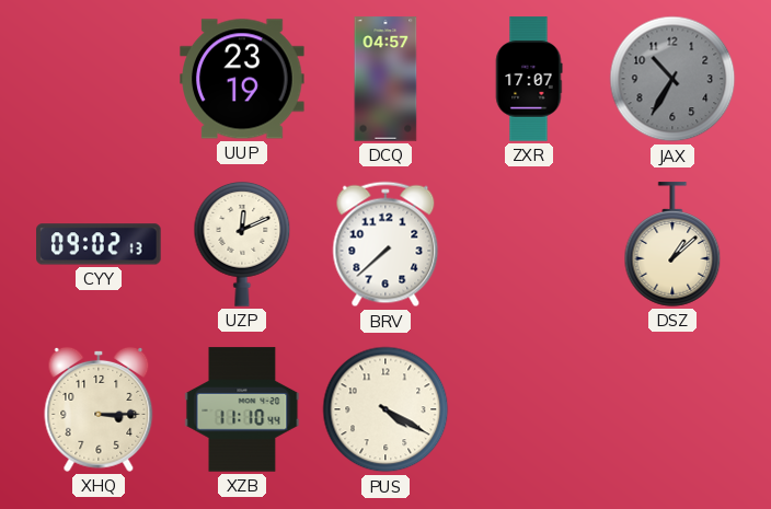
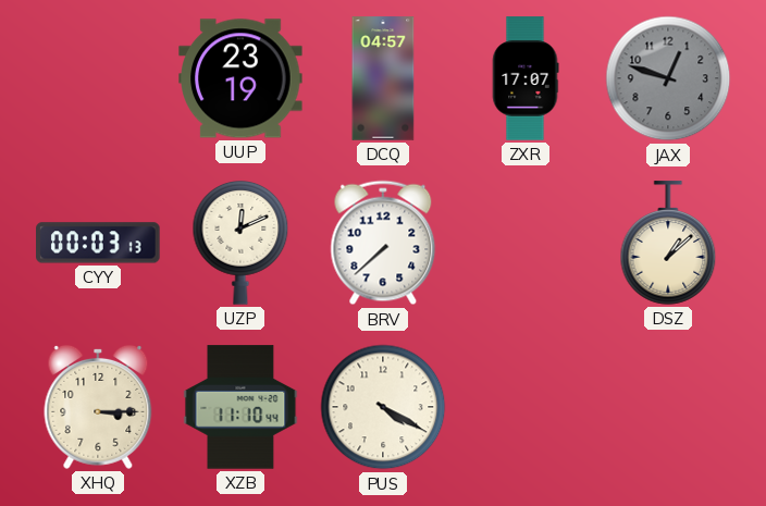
JAX: 10:35 -> 12:48 (668, 78)
CYY: 09:02 -> 00:03 (98, 243)
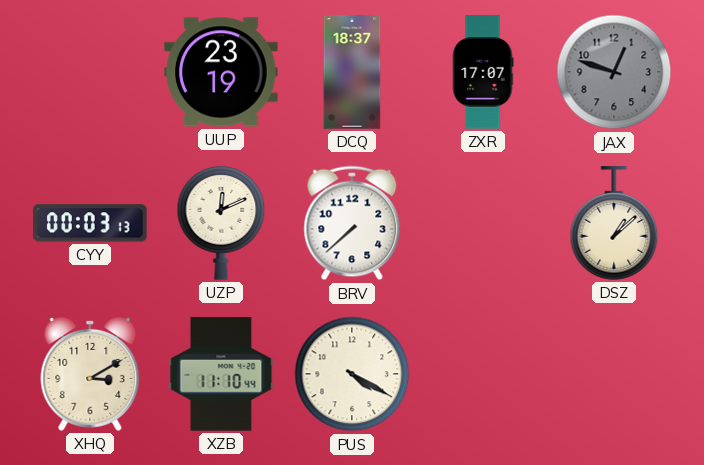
DCQ: 04:57 -> 18:37 (352, 72)
XHQ: 3:15 -> 3:10 (90, 374)
